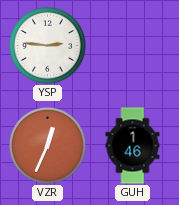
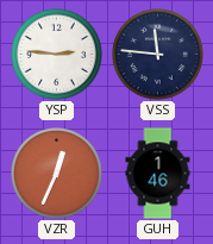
VSS: none -> 11:46 (158, 55)
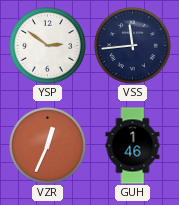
YSP: 2:46 -> 2:51 (48, 46)
VSS: 11:46 -> 11:44 (133, 46)
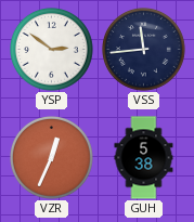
GUH: 1:46 -> 5:38 (144, 158)
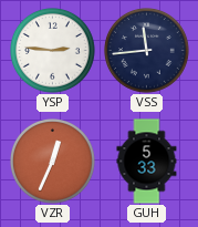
YSP: 2:51 -> 2:46 (53, 51)
GUH: 5:38 -> 5:33 (147, 162)
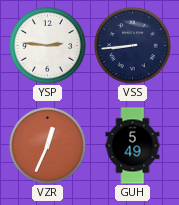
VSS: 11:44 -> 8:44 (133, 46)
GUH: 5:33 -> 5:49 (133, 146)
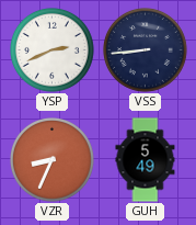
YSP: 2:46 -> 2:41 (53, 50)
VZR: 12:34 -> 8:34 (53, 160)
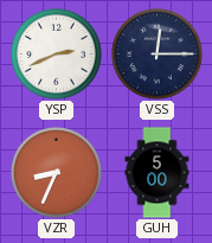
VSS: 8:44 -> 12:15 (158, 55)
GUH: 5:49 -> 5:00 (158, 173)
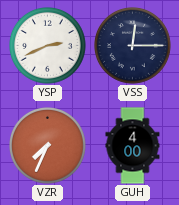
VZR: 8:34 -> 7:34 (48, 146)
GUH: 5:00 -> 4:00 (133, 146)
